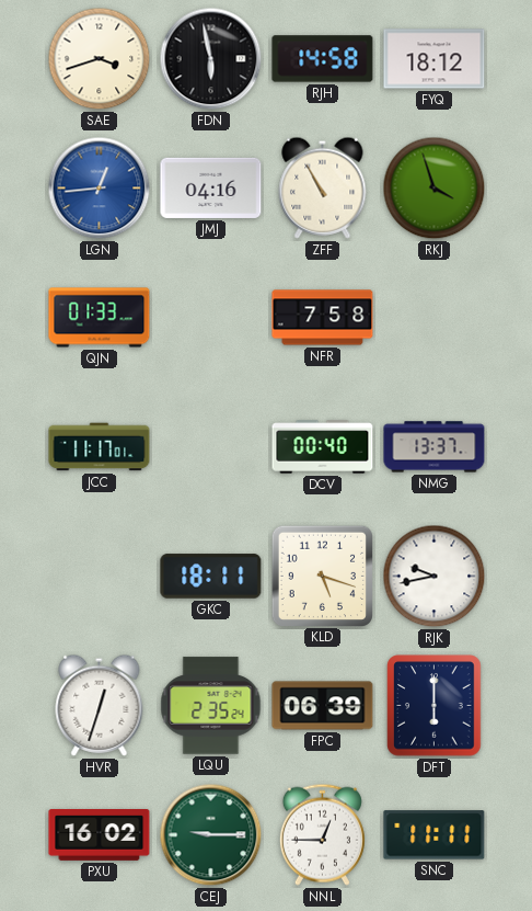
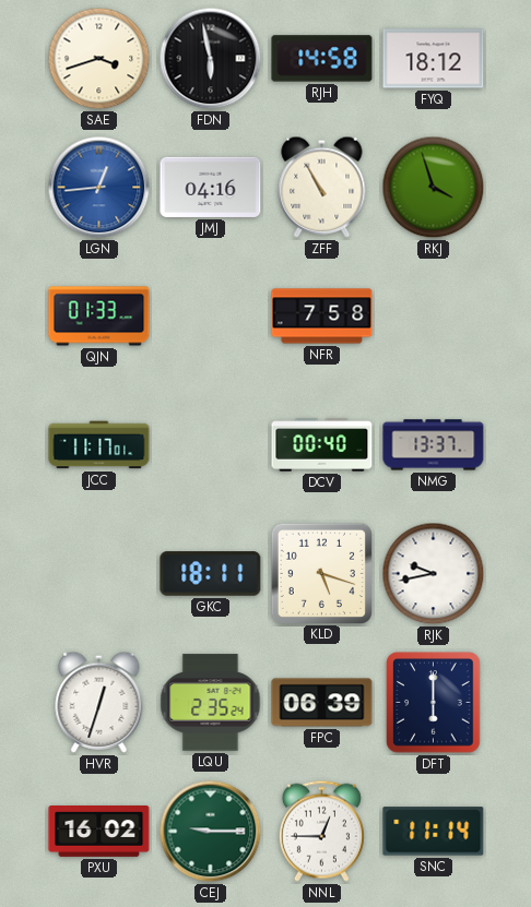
SNC: 11:11 -> 11:14 (434, 832)
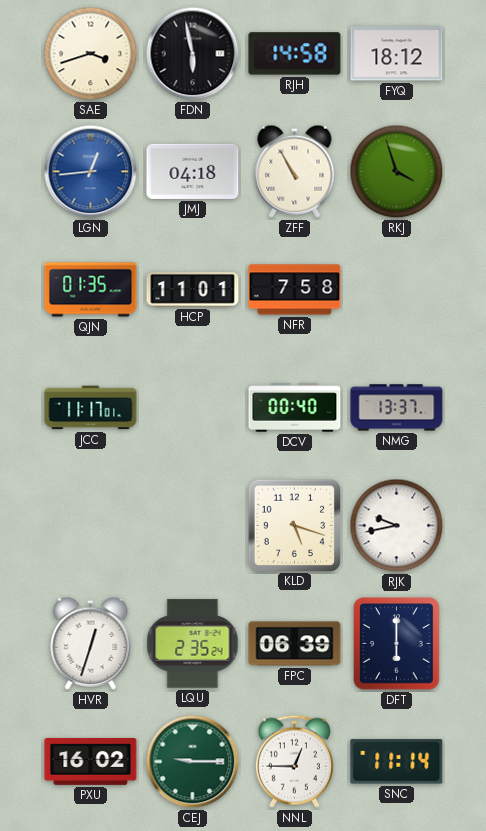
JMJ: 04:16 -> 04:18 (193, 171)
QJN: 01:33 -> 01:35 (91, 290)
HCP: none -> 11:01 (193, 290)
GKC: 18:11 -> none (211, 574)
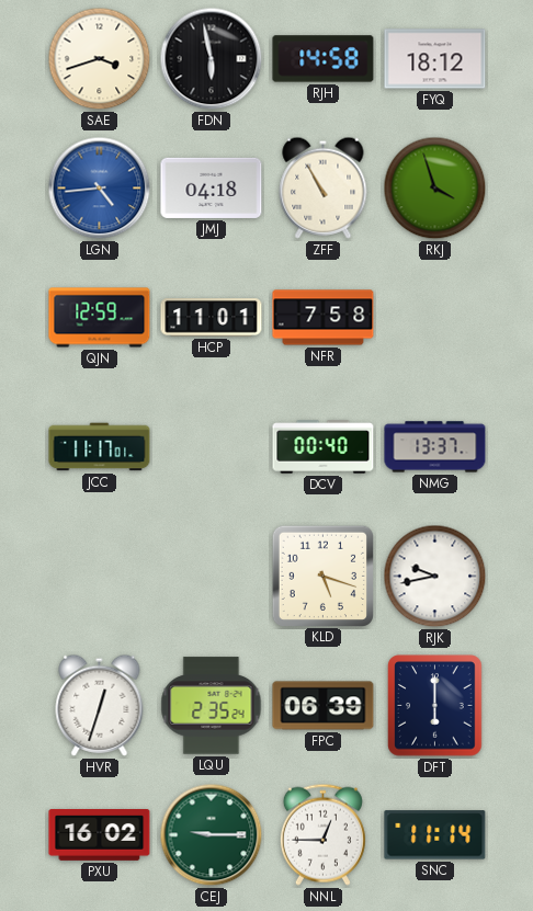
LGN: 12:44 -> 4:44 (100, 189)
QJN: 01:35 -> 12:59 (100, 318)
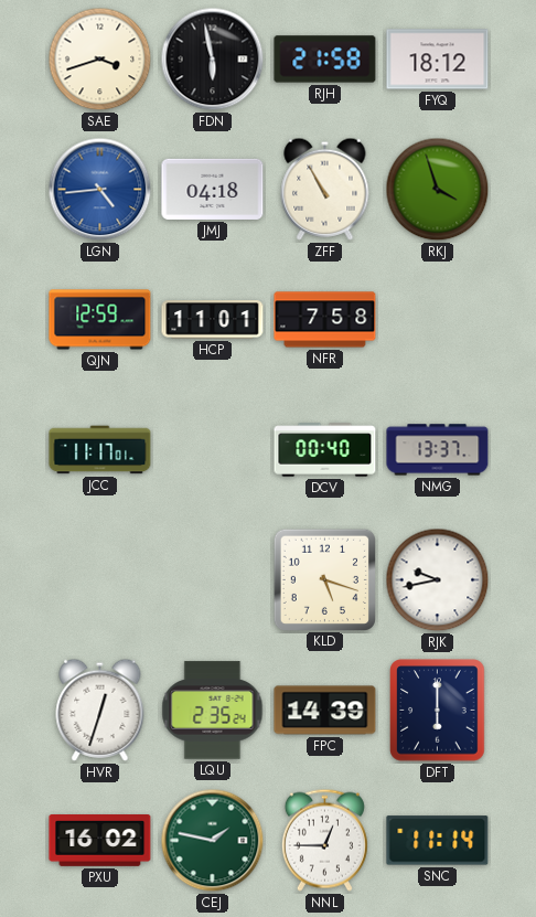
RJH: 14:58 -> 21:58 (325, 60)
FPC: 06:39 -> 14:39 (325, 711)
CEJ: 9:15 -> 1:47 (213, 841)
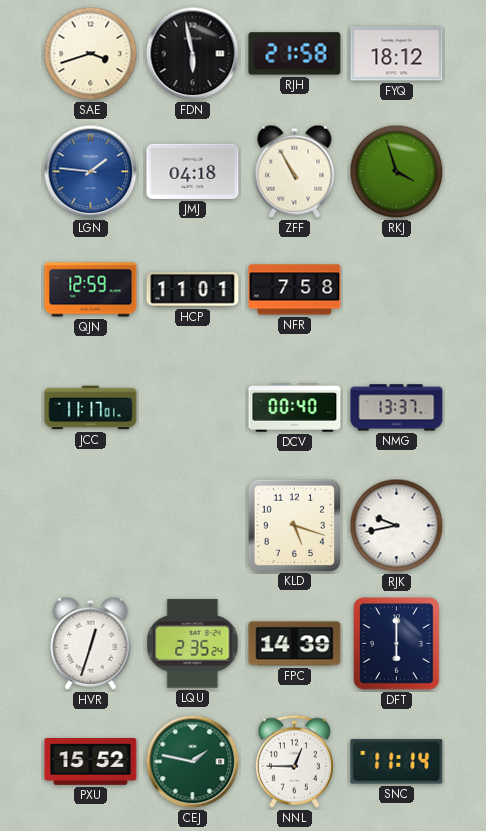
LGN: 4:44 -> 1:46 (91, 172)
PXU: 16:02 -> 15:52 (91, 762)
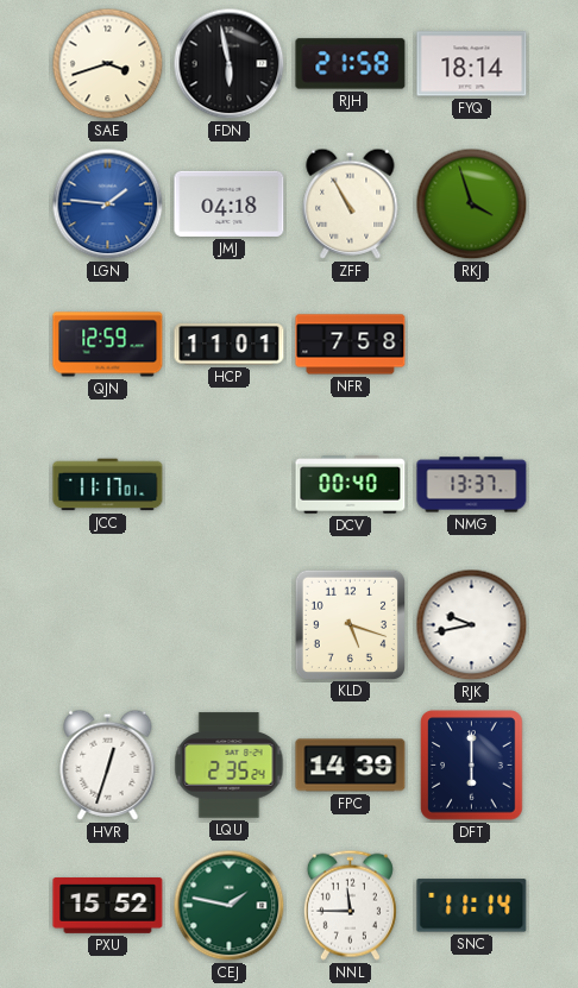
FYQ: 18:12 -> 18:14 (472, 64)
NNL: 12:45 -> 11:45 (350, 905)
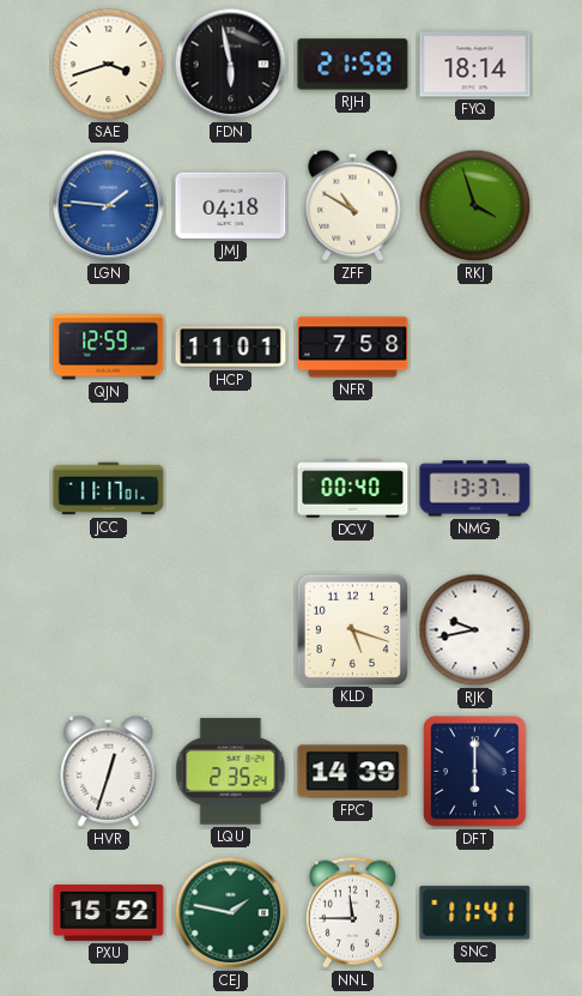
ZFF: 10:55 -> 10:50 (353, 205)
SNC: 11:14 -> 11:41 (475, 913)
